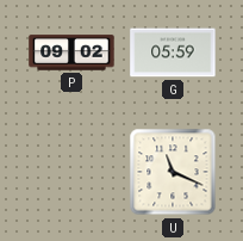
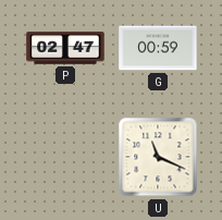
P: 09:02 -> 02:47 (65, 48)
G: 05:59 -> 00:59 (158, 48)
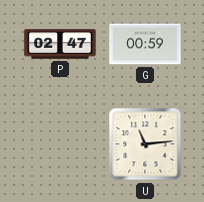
U: 11:19 -> 11:14 (145, 144)
